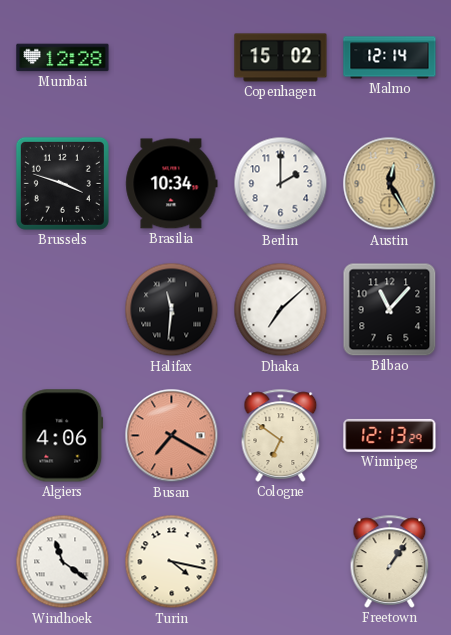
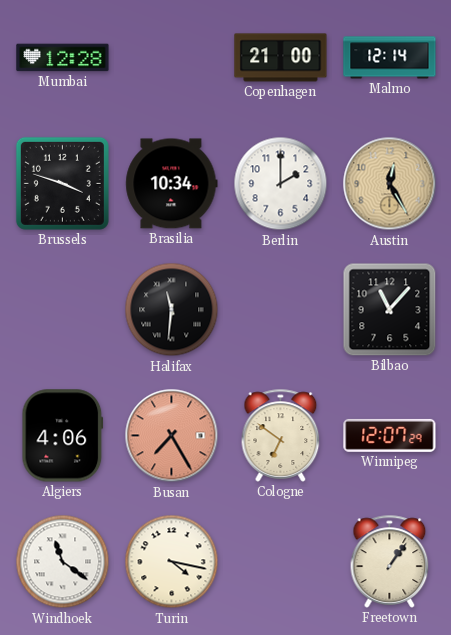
Copenhagen: 15:02 -> 21:00 (281, 58)
Dhaka: 7:08 -> none (281, 310)
Busan: 7:20 -> 7:25 (172, 436)
Winnipeg: 12:13 -> 12:07 (390, 435)
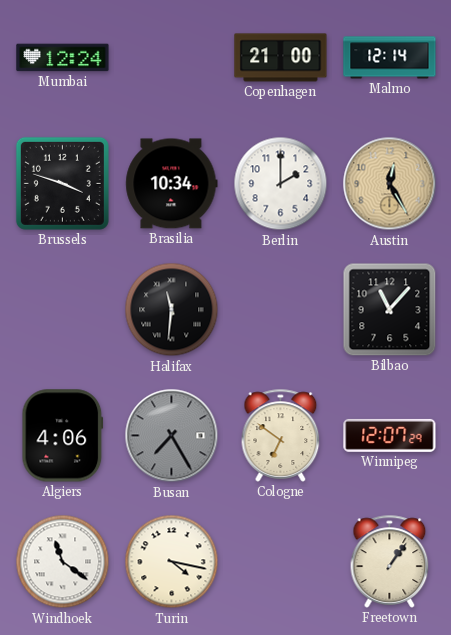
Mumbai: 12:28 -> 12:24 (63, 58)
Busan dial: salmon -> grey (172, 436)
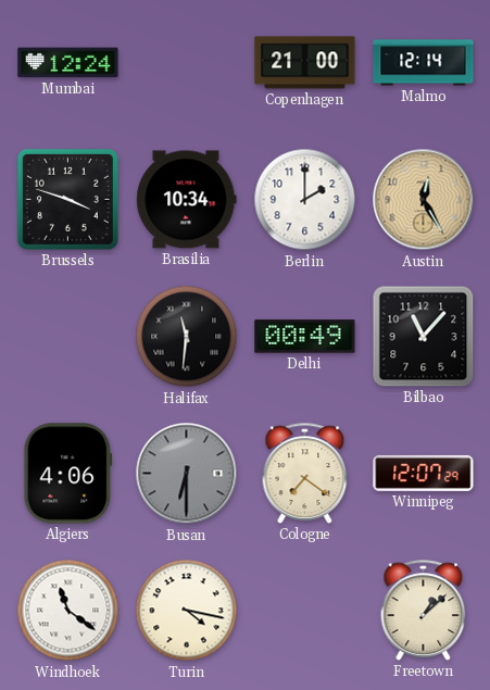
Delhi: none -> 00:49 (305, 337)
Busan: 7:25 -> 6:30 (187, 474)
Cologne: 6:51 -> 7:21 (305, 473)
Freetown: 1:06 -> 1:08 (424, 610)
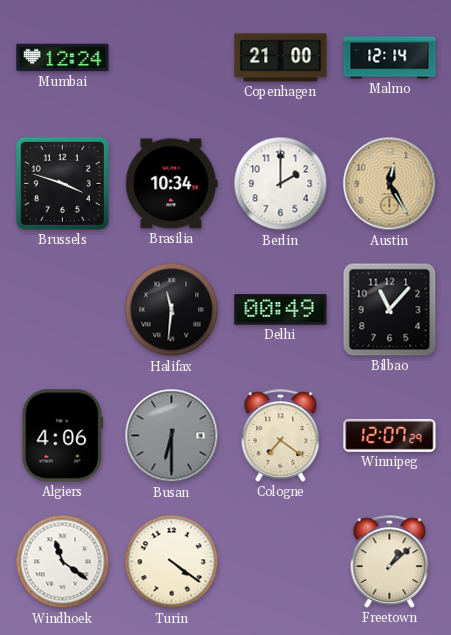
Turin: 4:17 -> 4:21 (172, 562)
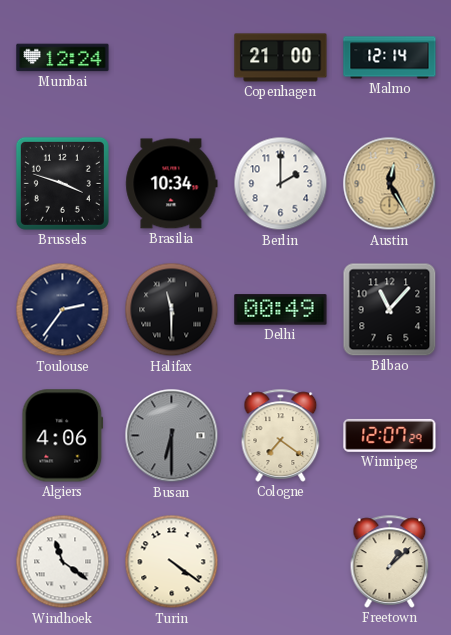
Toulouse: none -> 2:36 (63, 310)
Halifax: 11:31 -> 11:30 (172, 310)
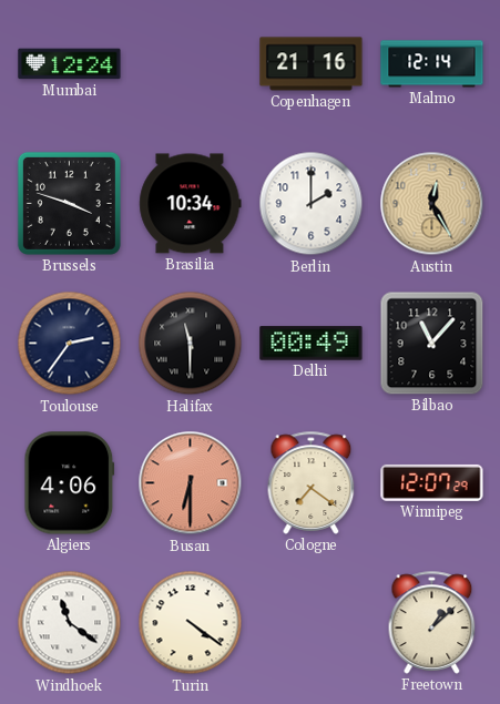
Copenhagen: 21:00 -> 21:16 (312, 64)
Busan dial: grey -> salmon (191, 483)
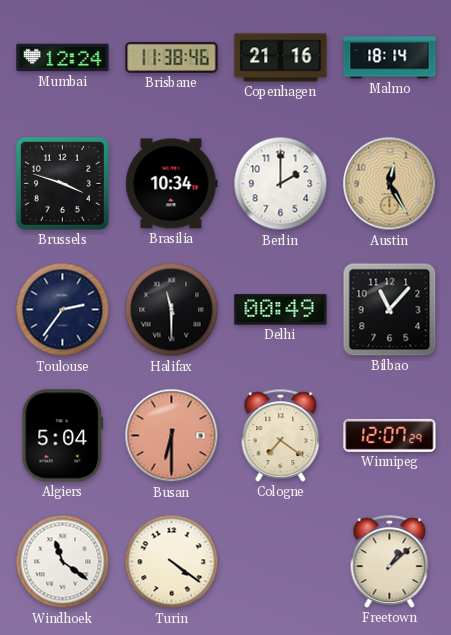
Brisbane: none -> 11:38 (172, 57)
Malmo: 12:14 -> 18:14 (390, 58)
Algiers: 4:06 -> 5:04 (63, 436)
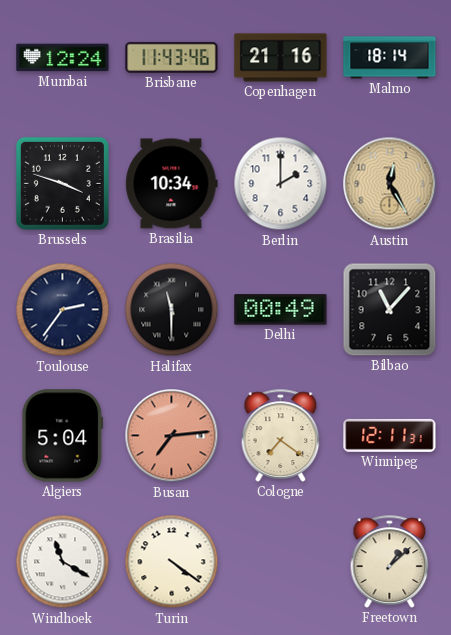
Brisbane: 11:38 -> 11:43 (172, 57)
Busan: 6:30 -> 7:14 (172, 436)
Winnipeg: 12:07 -> 12:11 (390, 435)
Windhoek: 11:21 -> 11:20 (63, 562)
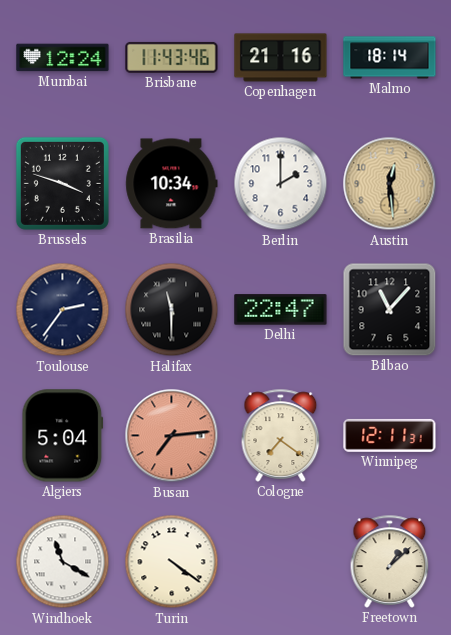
Austin: 12:25 -> 12:29 (390, 184)
Delhi: 00:49 -> 22:47 (281, 310)
